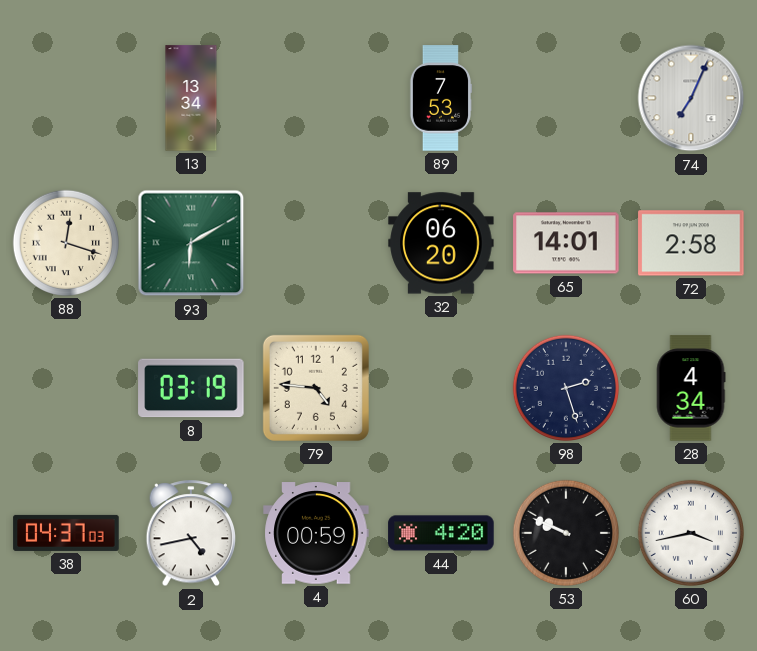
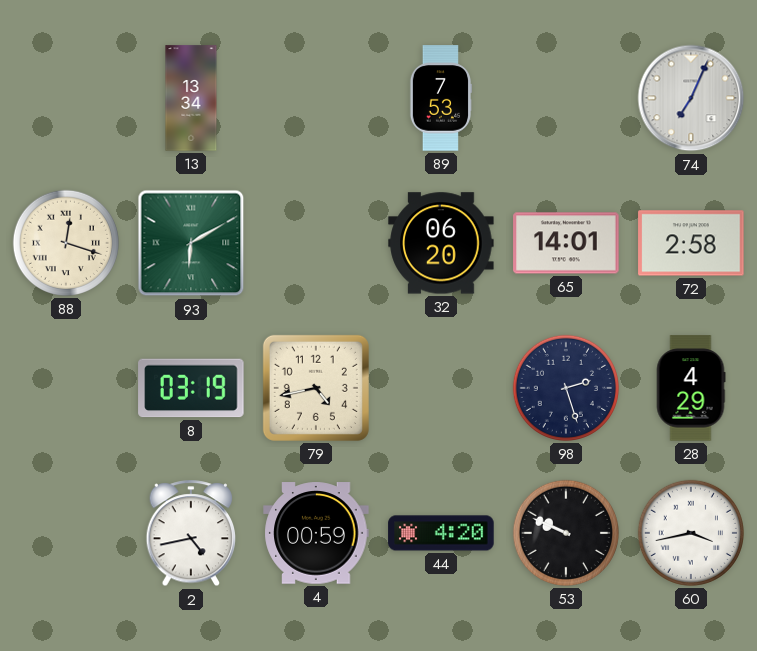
79: 4:46 -> 4:43 (316, 388)
28: 4:34 -> 4:29 (691, 388)
38: 04:37 -> none (66, 533)
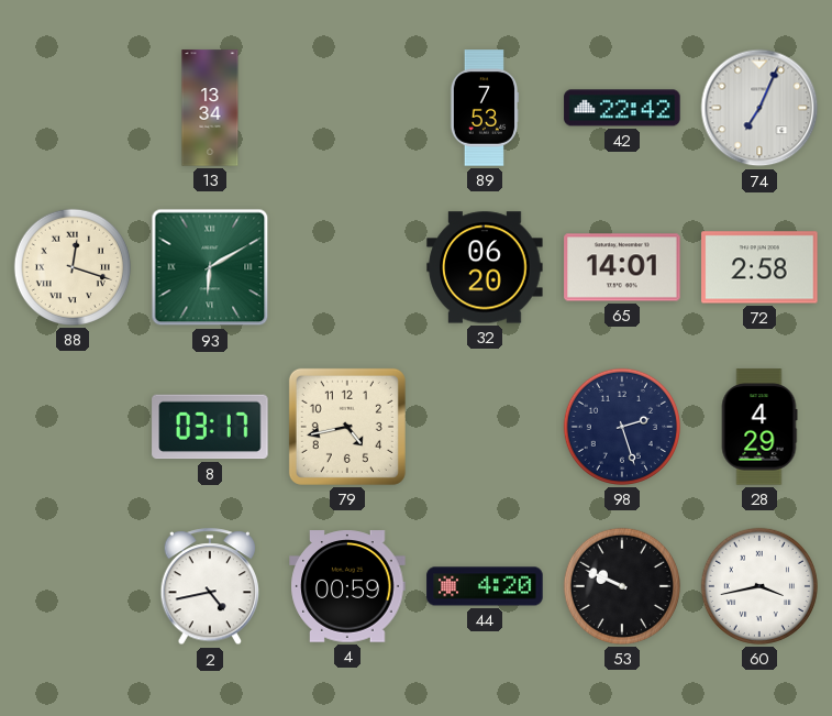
42: none -> 22:42 (622, 108)
8: 03:19 -> 03:17 (210, 427)
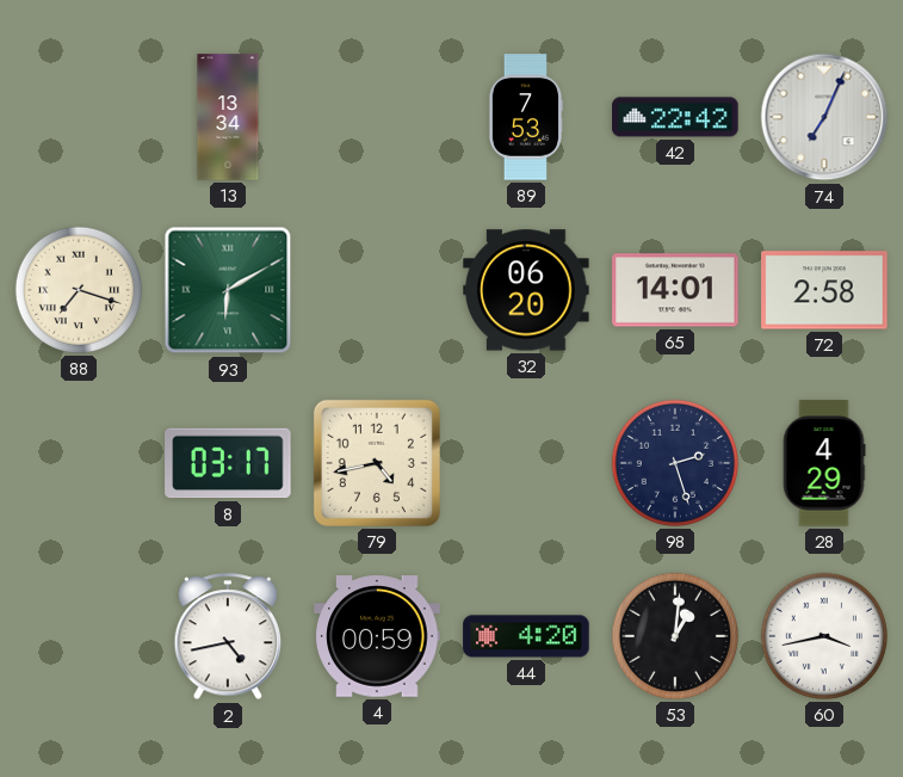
88: 12:18 -> 7:18 (79, 290)
53: 9:49 -> 1:01 (675, 636)
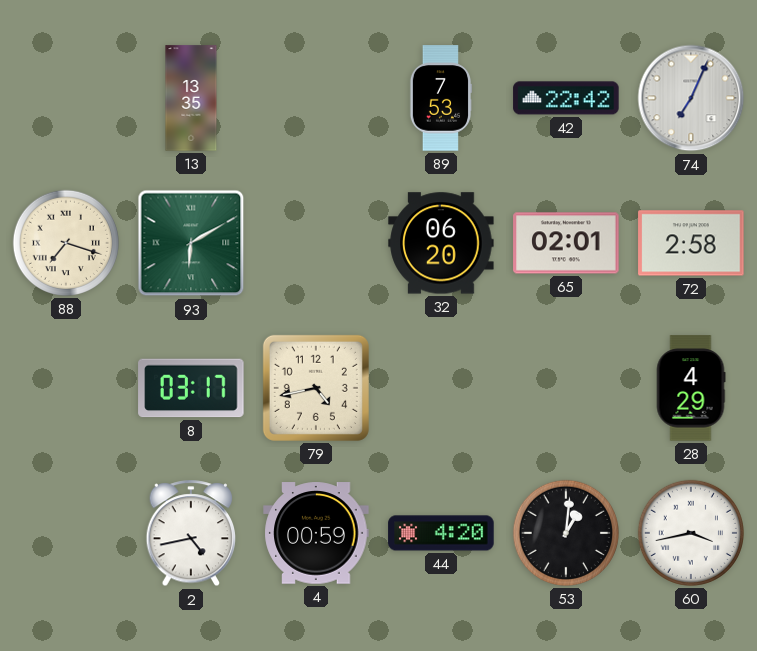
13: 13:34 -> 13:35 (191, 98)
65: 14:01 -> 02:01 (566, 243)
98: 2:27 -> none (675, 463)
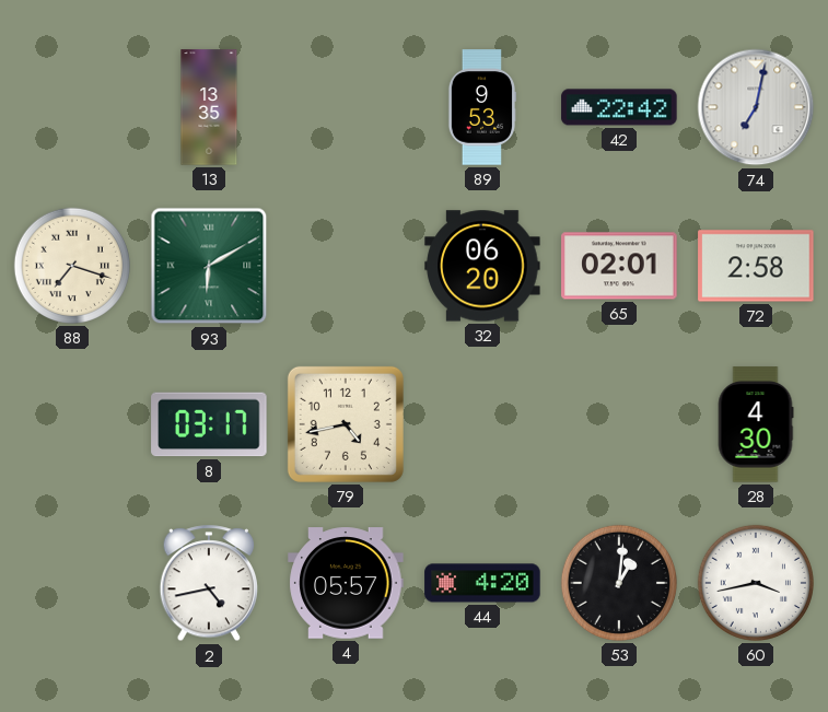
89: 7:53 -> 9:53 (481, 107)
74: 7:04 -> 7:02 (756, 107)
28: 4:29 -> 4:30 (756, 424)
4: 00:59 -> 05:57 (346, 583)
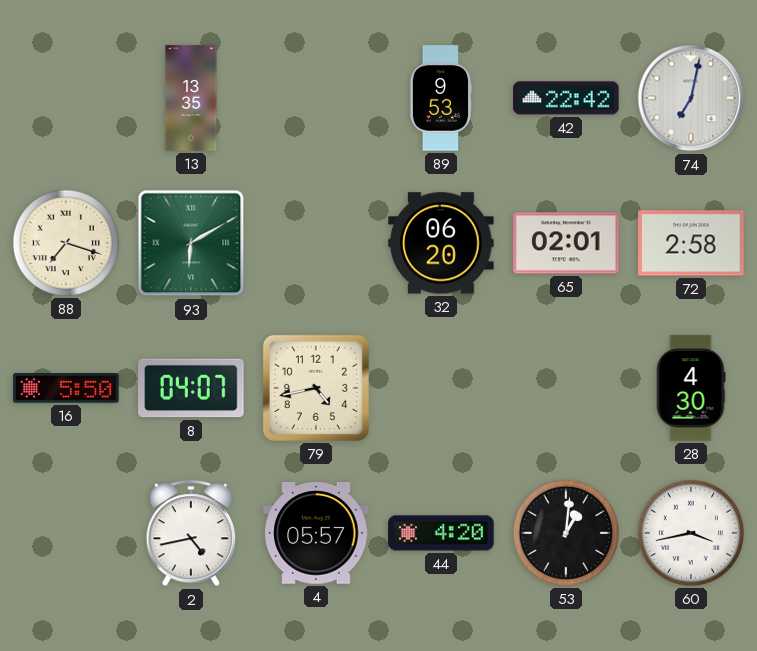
16: none -> 5:50 (66, 388)
8: 03:17 -> 04:07 (191, 388)
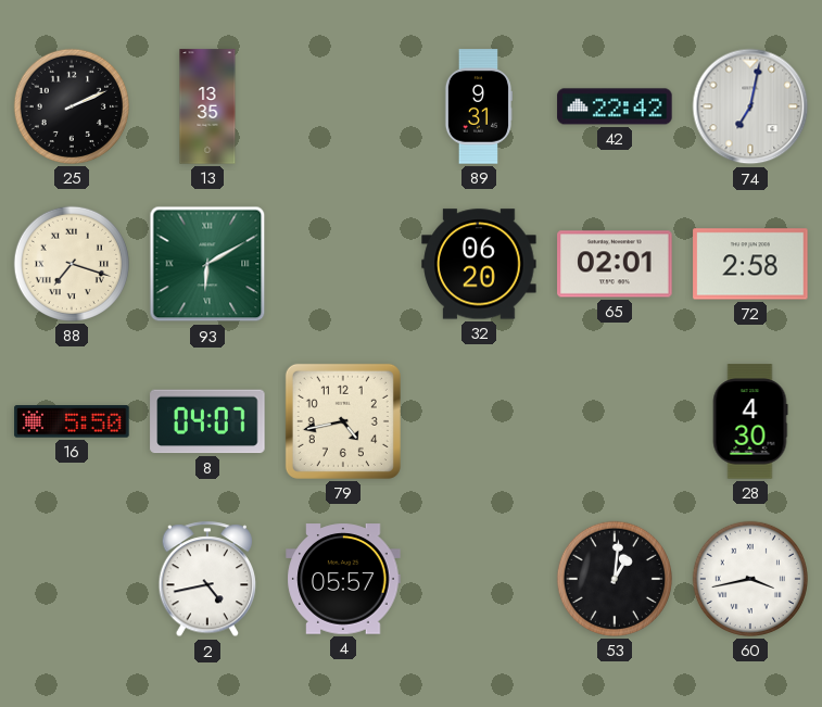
25: none -> 2:11 (72, 106)
89: 9:53 -> 9:31 (478, 106)
44: 4:20 -> none (441, 533)
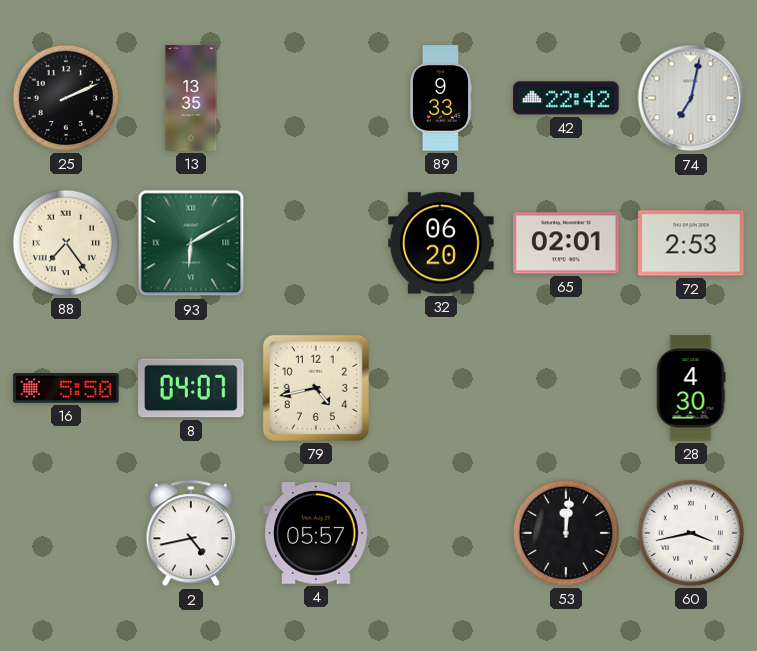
89: 9:31 -> 9:33 (440, 98)
88: 7:18 -> 7:24 (66, 243)
72: 2:58 -> 2:53 (691, 243)
53: 1:01 -> 12:01 (566, 533)
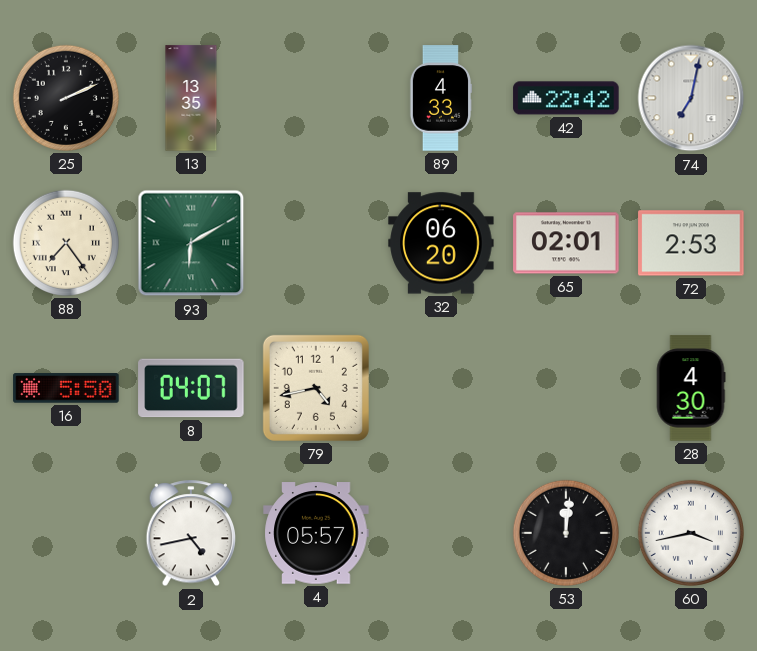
89: 9:33 -> 4:33 (440, 98)
